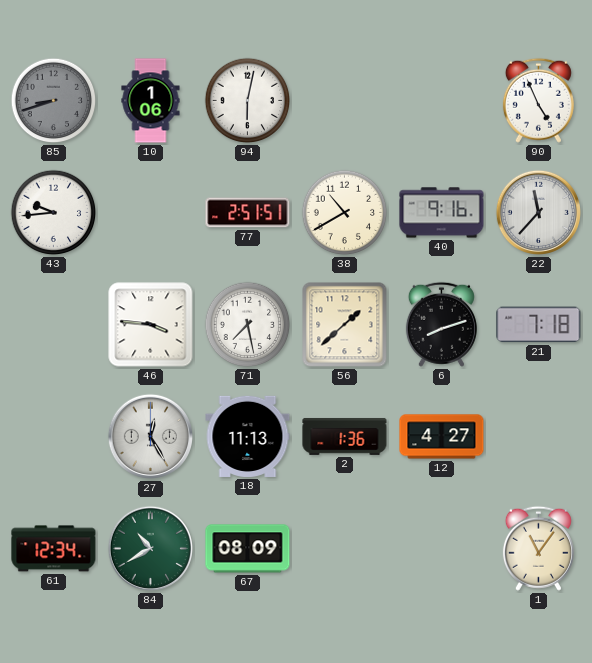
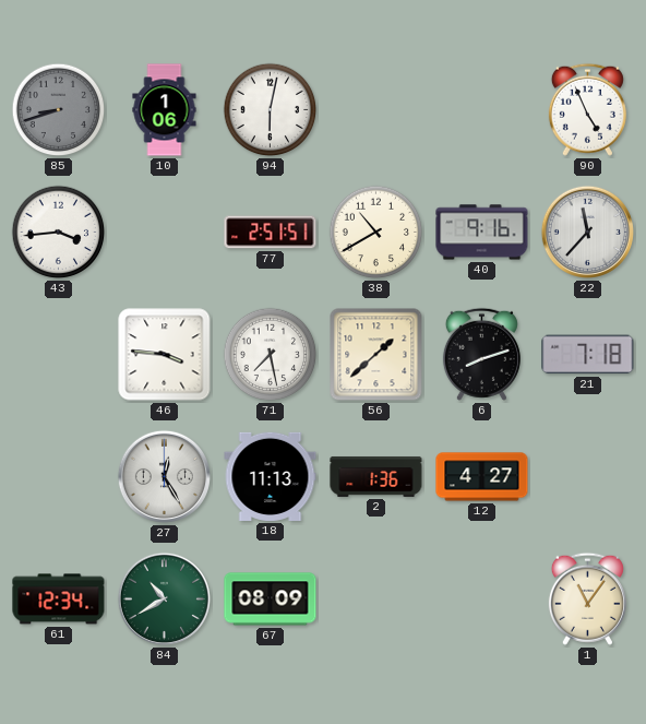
43: 9:44 -> 3:44 (59, 233)
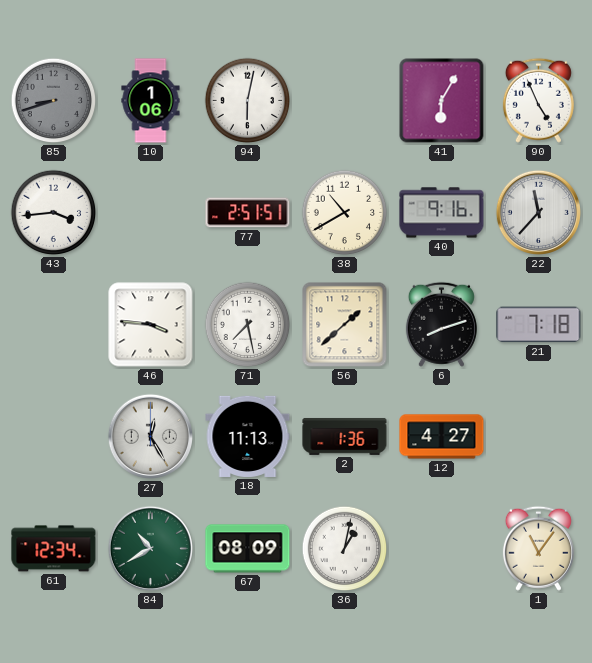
41: none -> 6:05 (442, 101)
36: none -> 1:02 (345, 549)
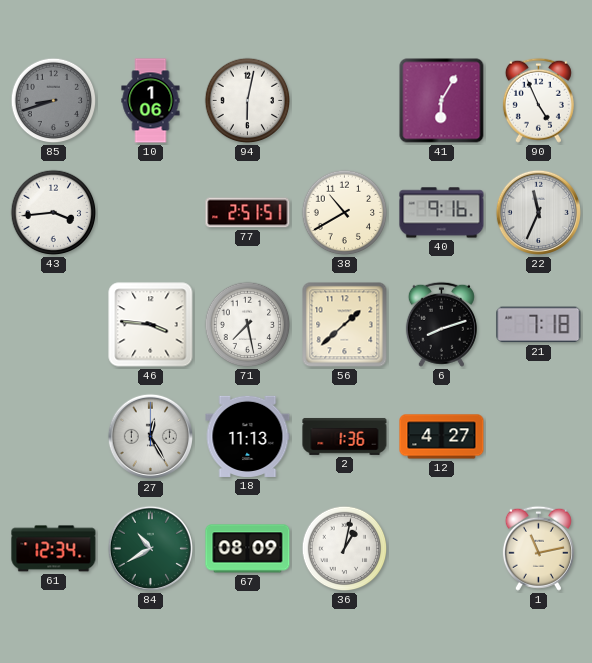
22: 11:37 -> 11:34 (538, 212)
1: 11:06 -> 11:13 (538, 548)
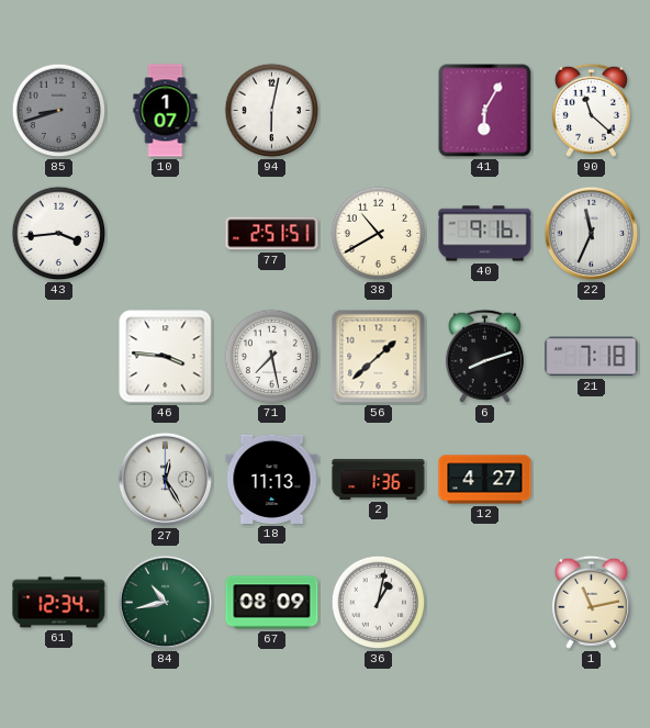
10: 1:06 -> 1:07 (166, 111)
90: 4:56 -> 11:22 (591, 110)
84: 10:40 -> 10:43 (165, 602)
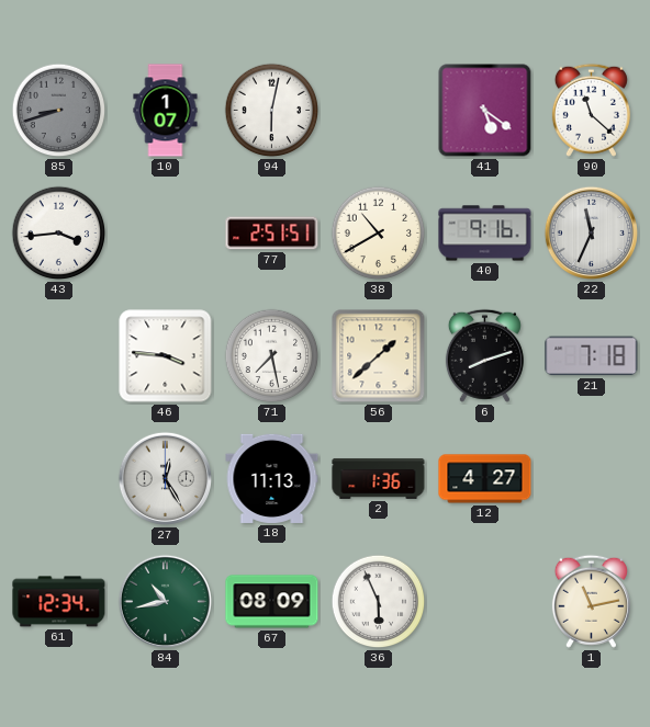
41: 6:05 -> 5:21 (485, 111)
36: 1:02 -> 5:56 (379, 602)
